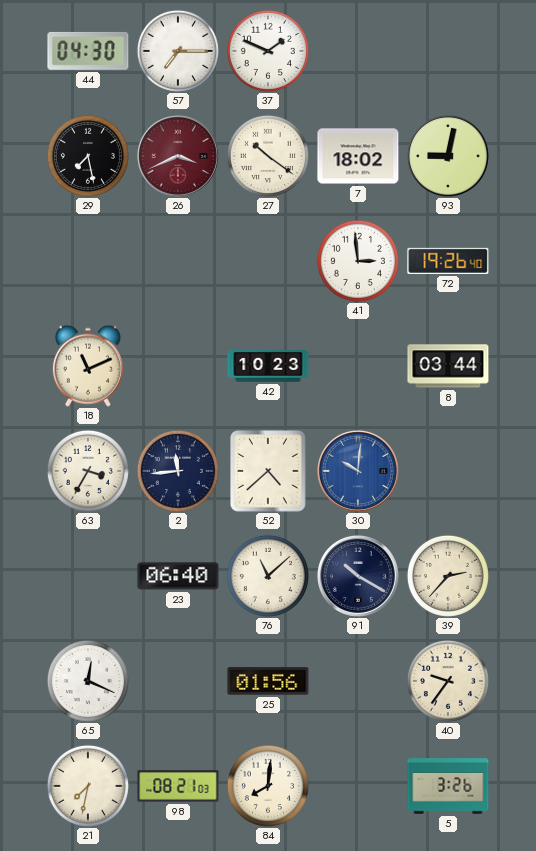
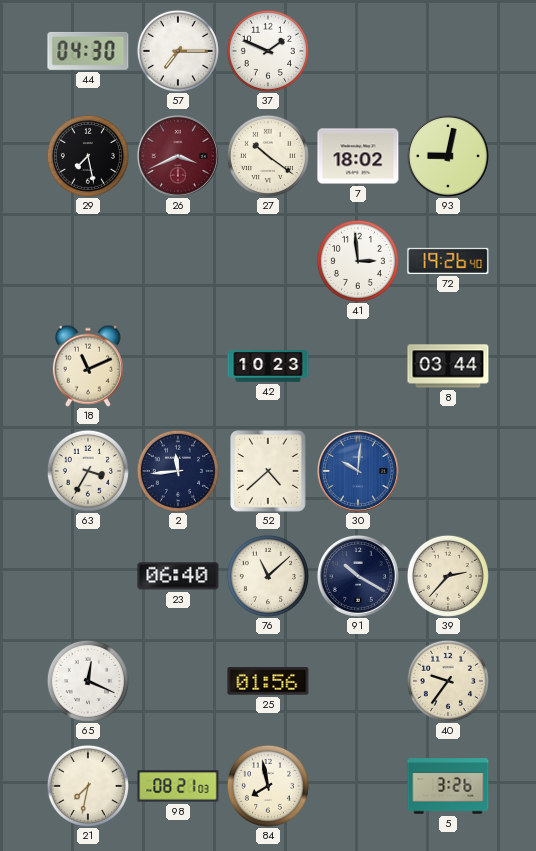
84: 8:01 -> 7:58 (268, 786)
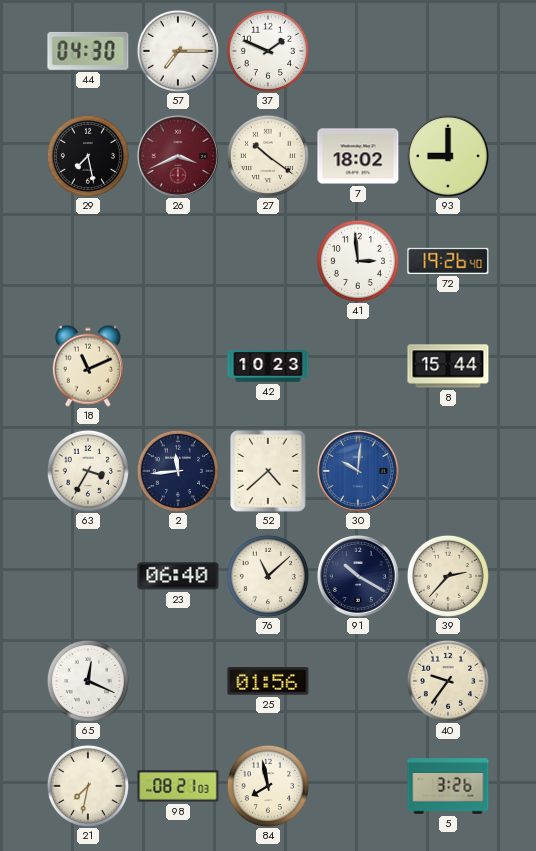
93: 9:02 -> 9:00 (448, 156)
8: 03:44 -> 15:44 (448, 366)
